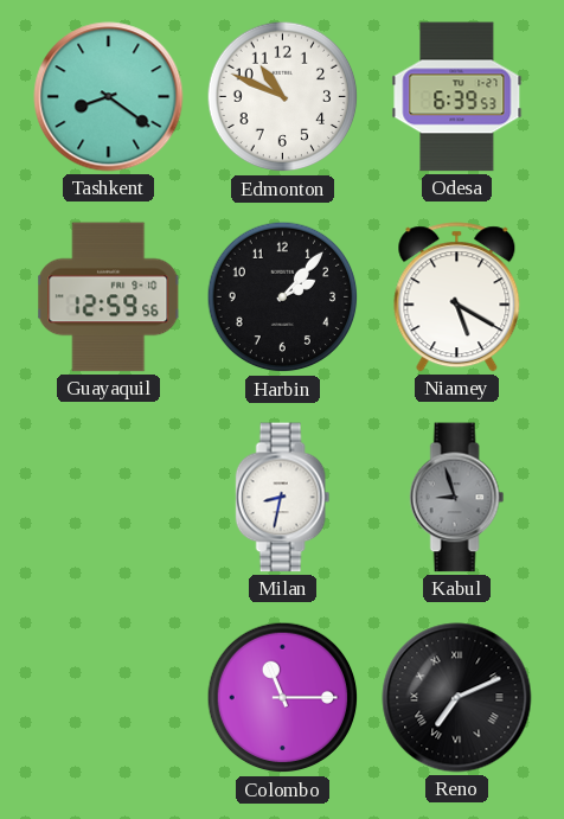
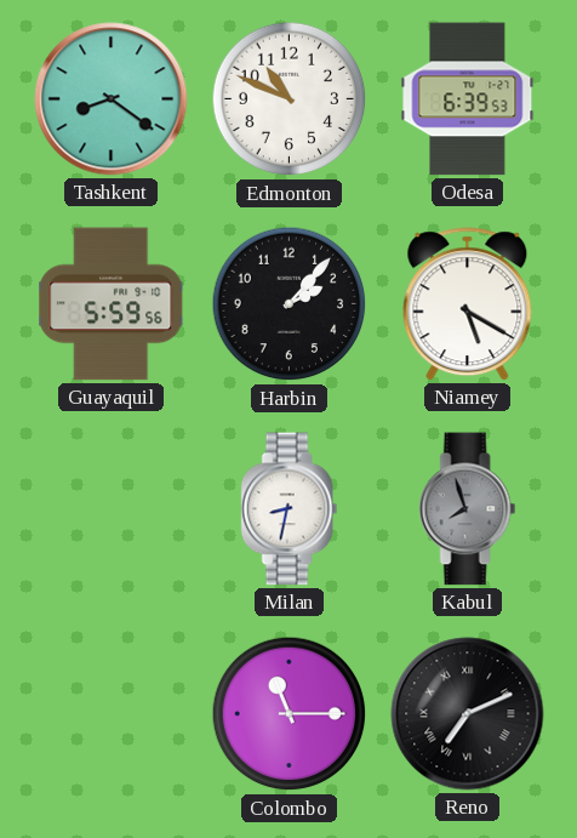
Guayaquil: 12:59 -> 5:59 (112, 304)
Kabul: 8:57 -> 7:57 (468, 509)
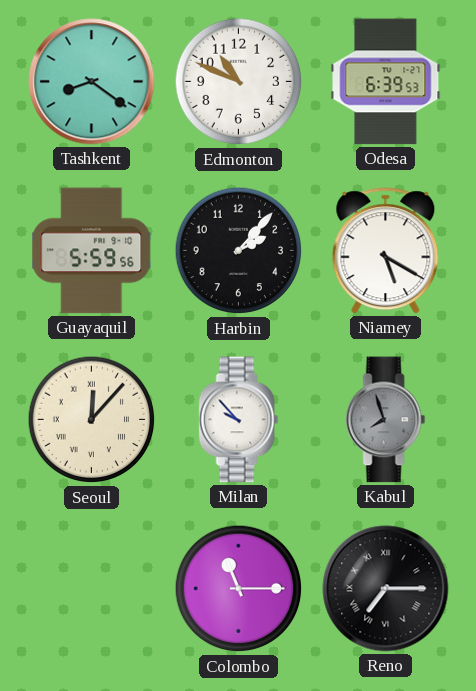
Seoul: none -> 12:07 (92, 420)
Milan: 8:32 -> 9:53 (239, 420)
Reno: 7:11 -> 7:15 (386, 589)
